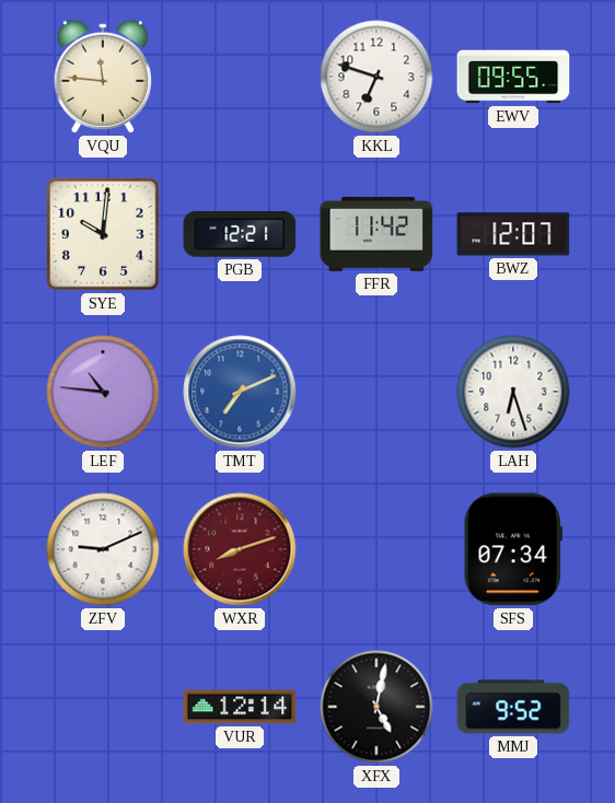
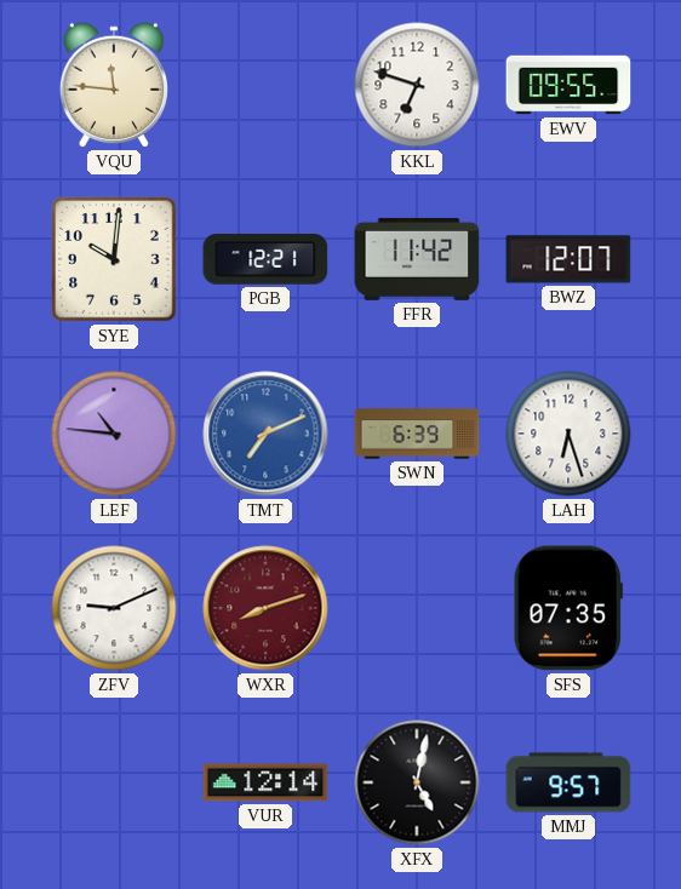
SWN: none -> 6:39 (417, 434)
SFS: 07:34 -> 07:35 (568, 608)
MMJ: 9:52 -> 9:57 (568, 782)
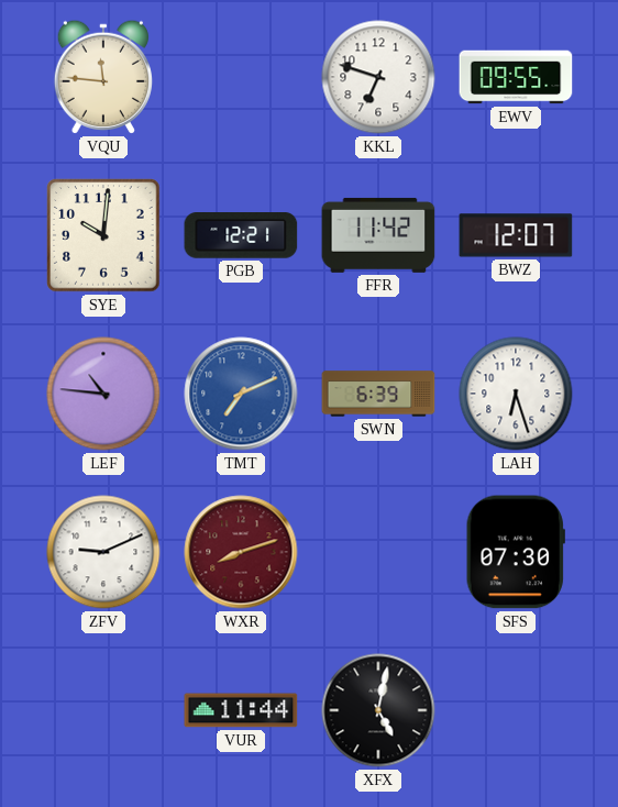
SFS: 07:35 -> 07:30 (516, 552)
VUR: 12:14 -> 11:44 (241, 710)
MMJ: 9:57 -> none (568, 782)
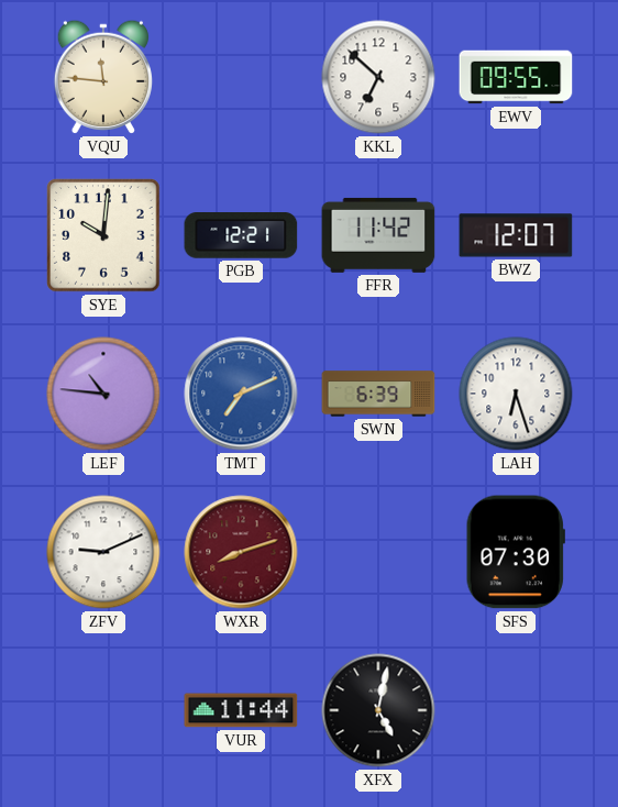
KKL: 6:48 -> 6:52 (378, 77)
